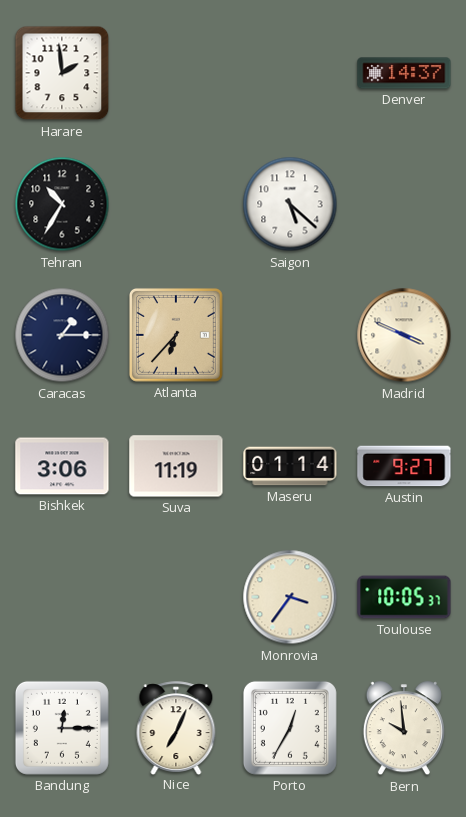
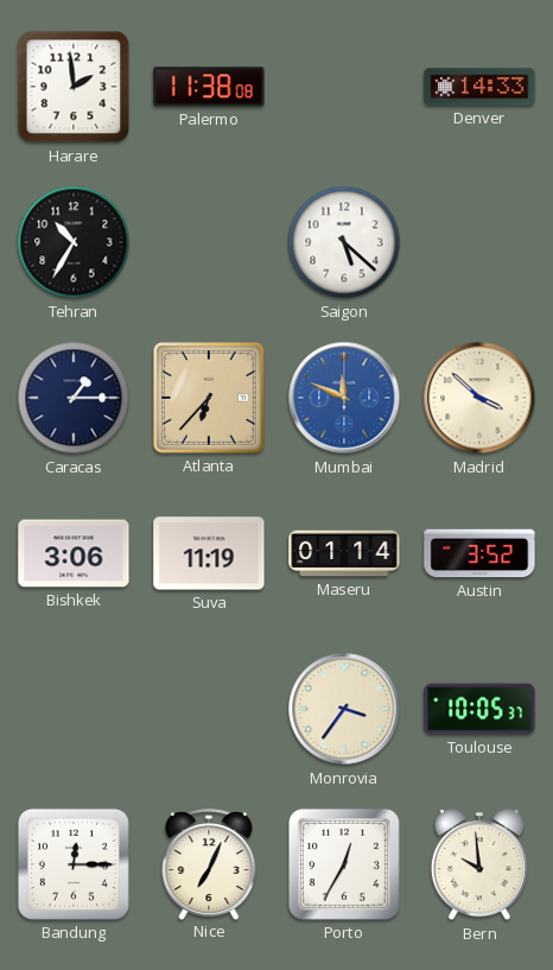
Palermo: none -> 11:38 (209, 87)
Denver: 14:37 -> 14:33 (479, 87)
Mumbai: none -> 11:49 (344, 398)
Madrid: 3:49 -> 3:52 (479, 398)
Austin: 9:27 -> 3:52 (479, 553)
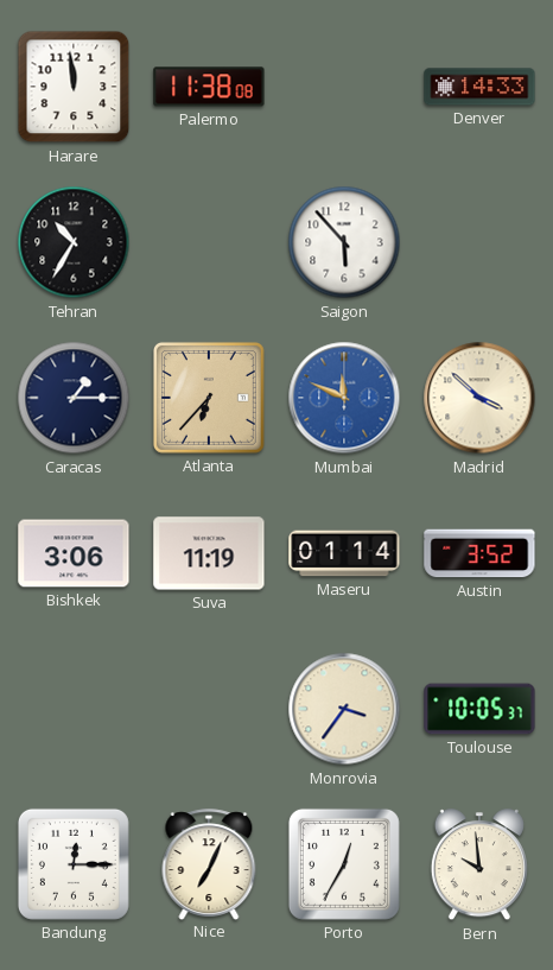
Harare: 1:59 -> 11:59 (74, 87)
Saigon: 5:22 -> 5:53 (344, 242)
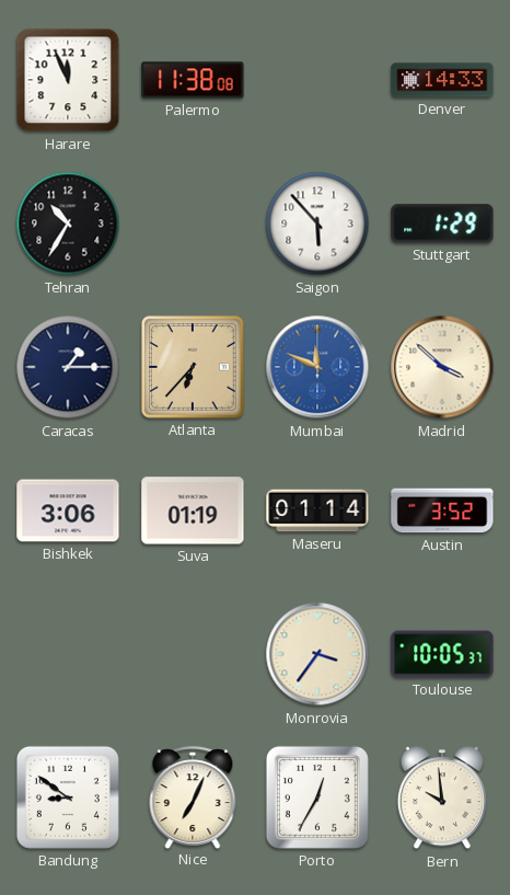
Harare: 11:59 -> 11:56 (68, 80)
Stuttgart: none -> 1:29 (442, 223)
Suva: 11:19 -> 01:19 (193, 510)
Bandung: 12:15 -> 8:51 (68, 798)
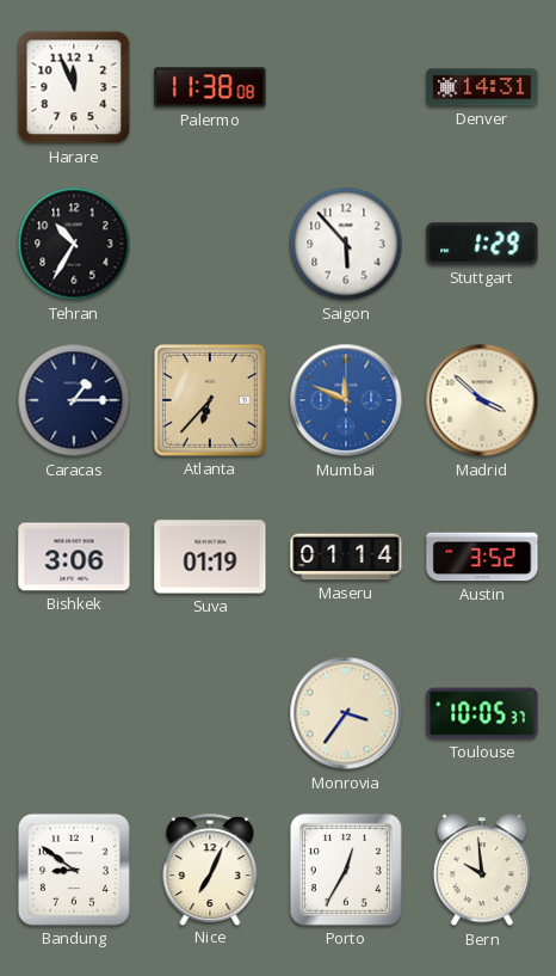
Denver: 14:33 -> 14:31 (482, 87)
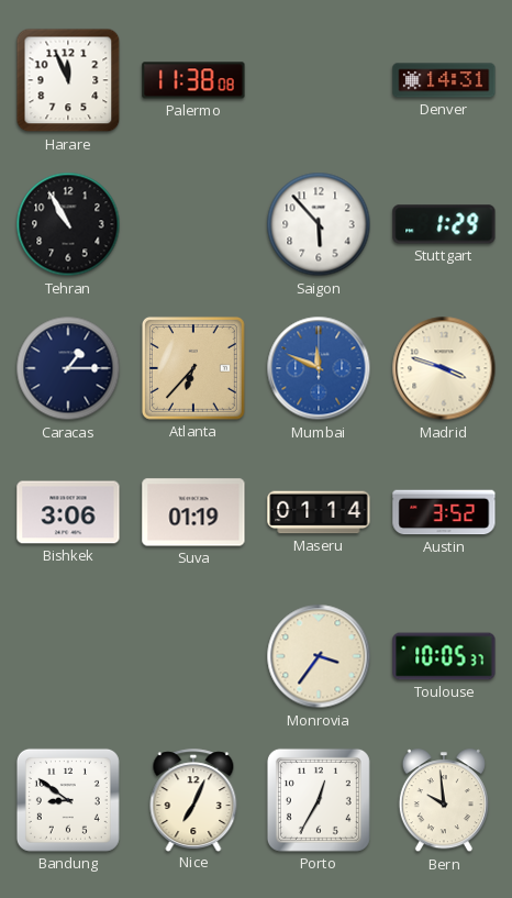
Tehran: 10:35 -> 10:55 (68, 224)
Madrid: 3:52 -> 3:48 (444, 368)
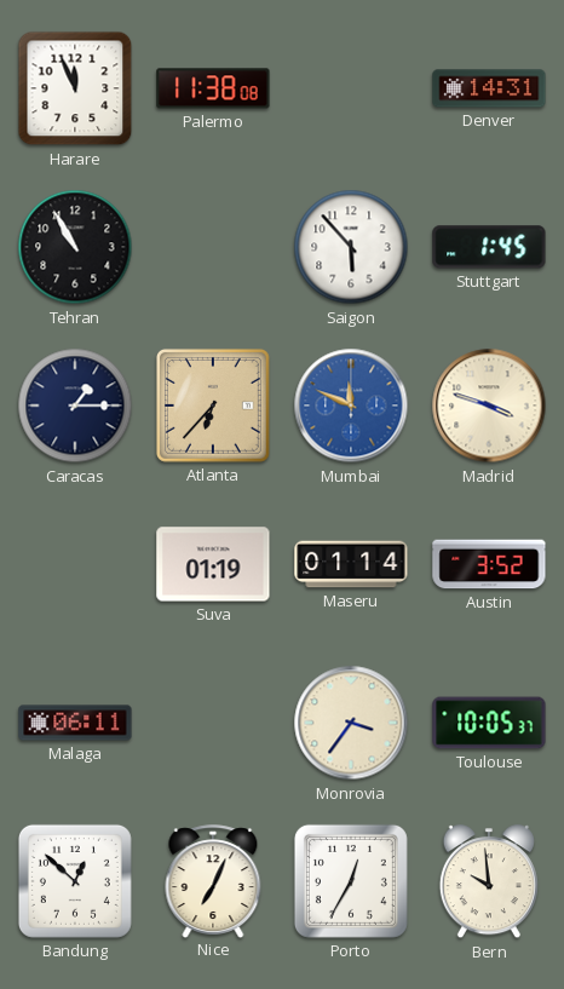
Stuttgart: 1:29 -> 1:45 (489, 247)
Bishkek: 3:06 -> none (68, 512)
Malaga: none -> 06:11 (75, 723)
Bandung: 8:51 -> 12:52 (75, 881)
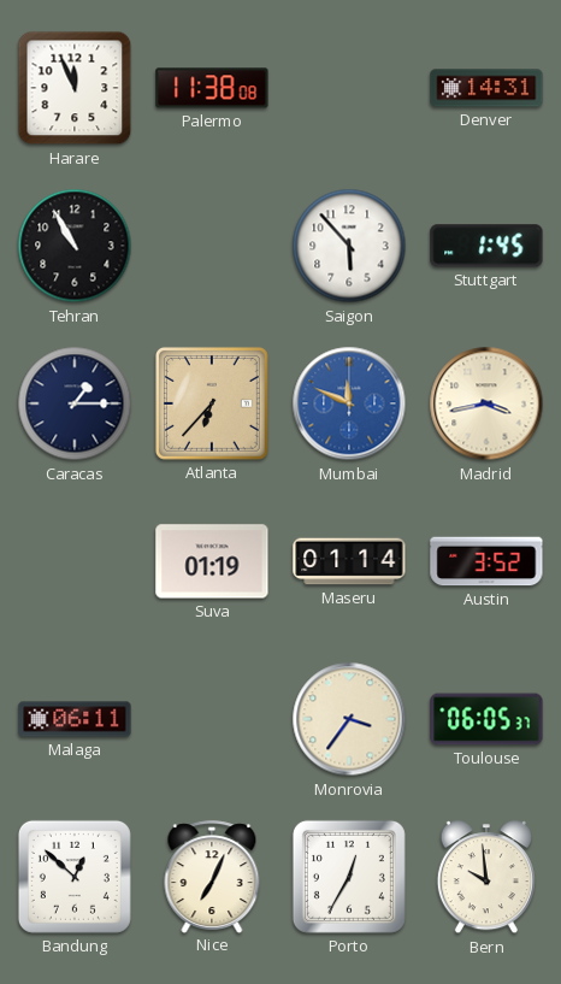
Madrid: 3:48 -> 3:43 (486, 403)
Toulouse: 10:05 -> 06:05 (486, 719)
